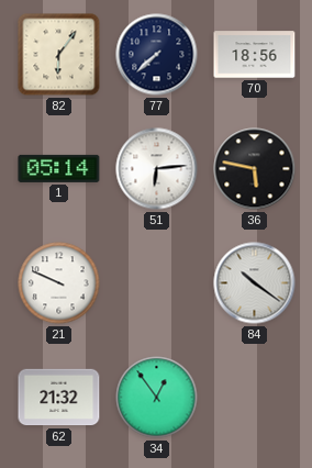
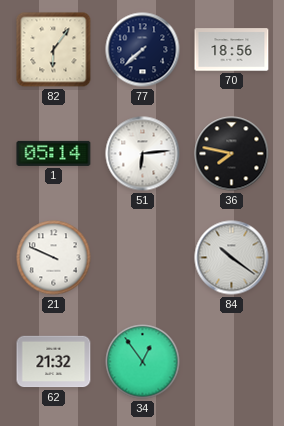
36: 5:47 -> 7:47 (232, 154)
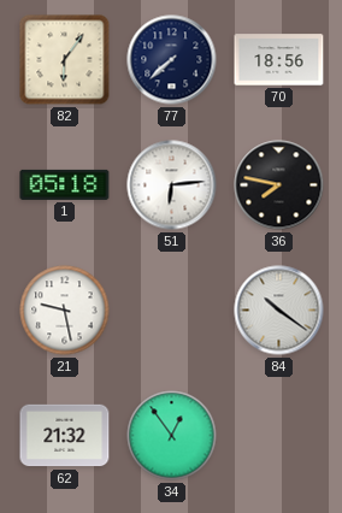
1: 05:14 -> 05:18 (65, 184)
21: 9:49 -> 9:28 (65, 311)
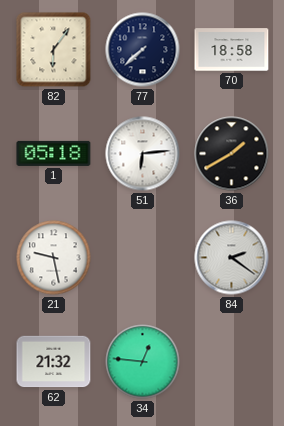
70: 18:56 -> 18:58 (232, 50)
36: 7:47 -> 1:40 (232, 154)
84: 10:21 -> 2:21 (232, 258)
34: 12:54 -> 12:46 (143, 362)
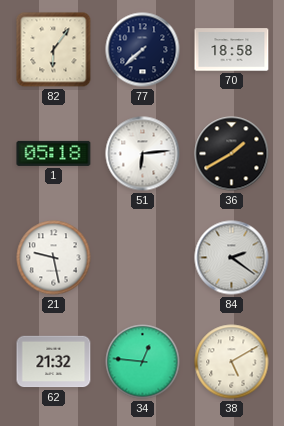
38: none -> 5:10 (232, 362)
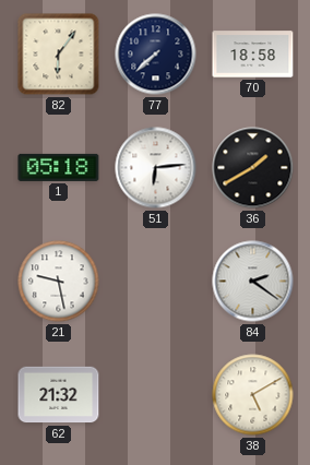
34: 12:46 -> none (143, 362)
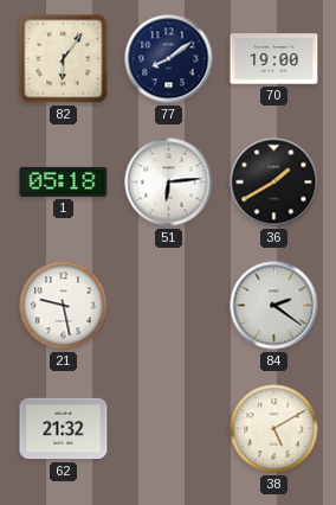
77: 7:38 -> 8:09 (169, 59)
70: 18:58 -> 19:00 (274, 59)
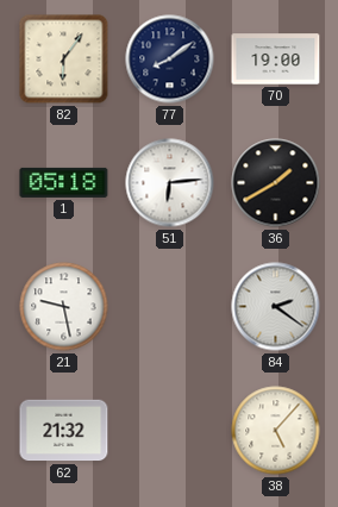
38: 5:10 -> 5:07 (276, 431)
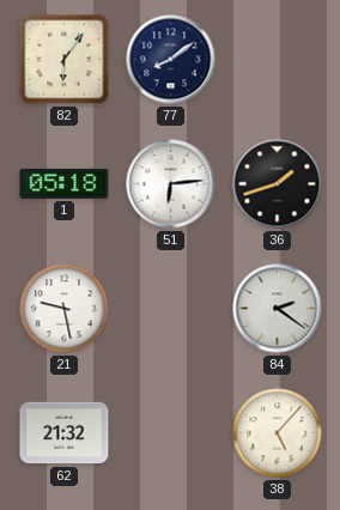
70: 19:00 -> none (276, 60)
36: 1:40 -> 1:42 (278, 184)
